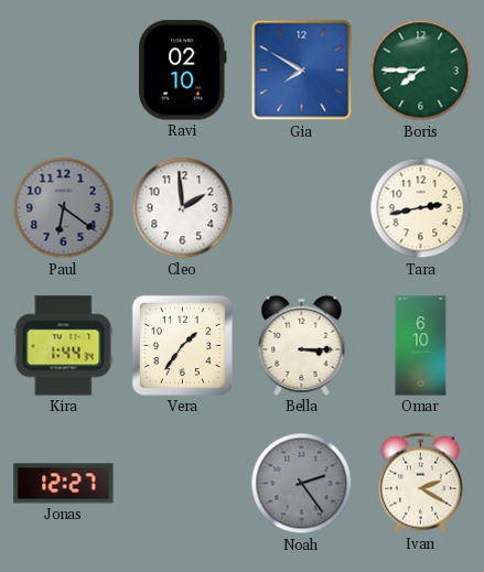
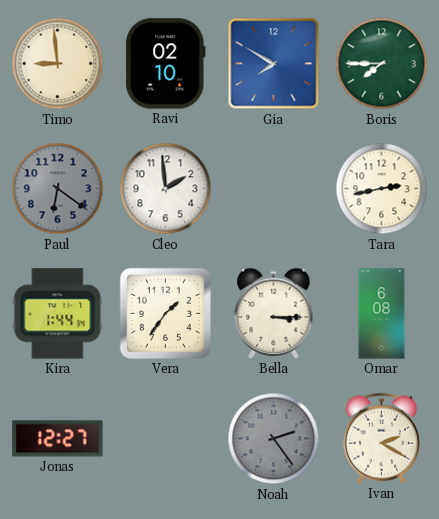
Timo: none -> 8:59 (58, 64)
Omar: 6:10 -> 6:08 (382, 314)
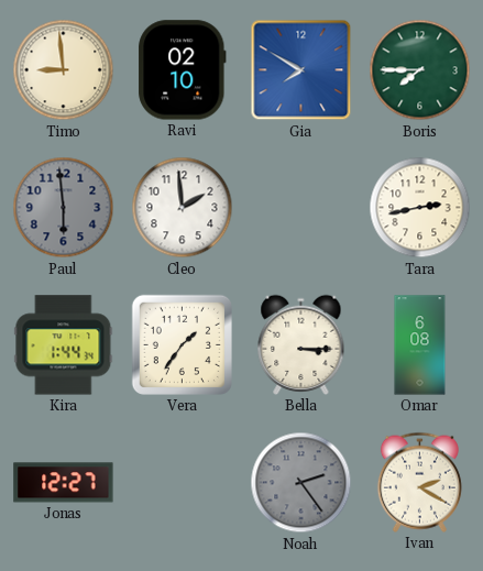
Paul: 6:21 -> 5:59 (64, 208)
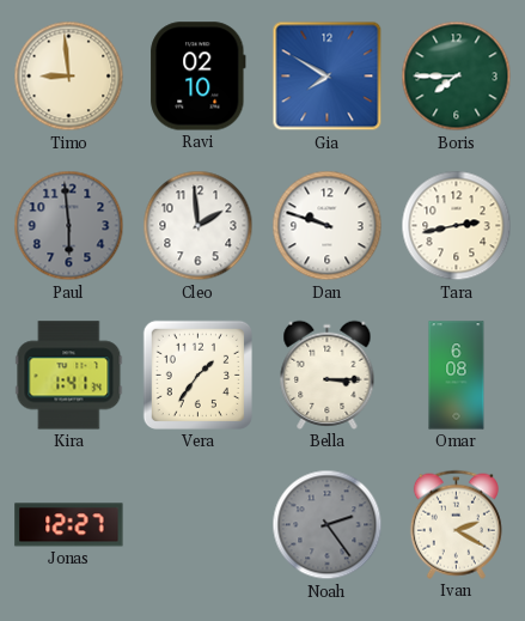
Dan: none -> 9:48 (328, 226)
Kira: 1:44 -> 1:41 (69, 376)
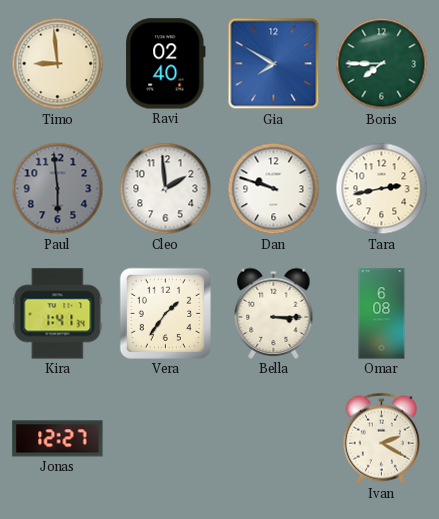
Ravi: 02:10 -> 02:40 (166, 64)
Noah: 2:24 -> none (328, 525)
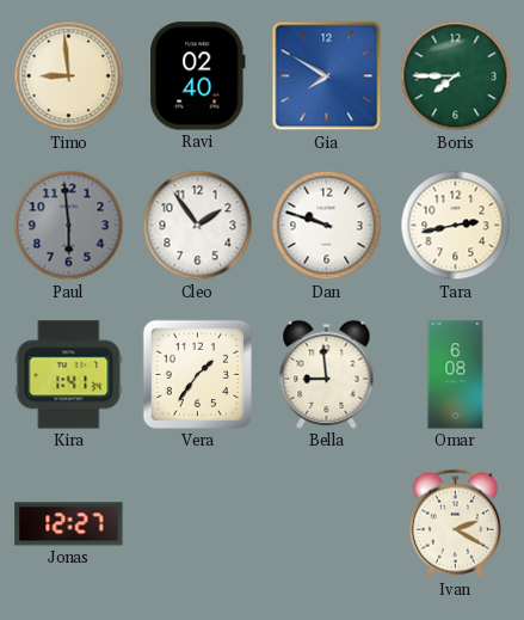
Cleo: 1:59 -> 1:54 (198, 226)
Bella: 3:15 -> 8:59 (327, 374)
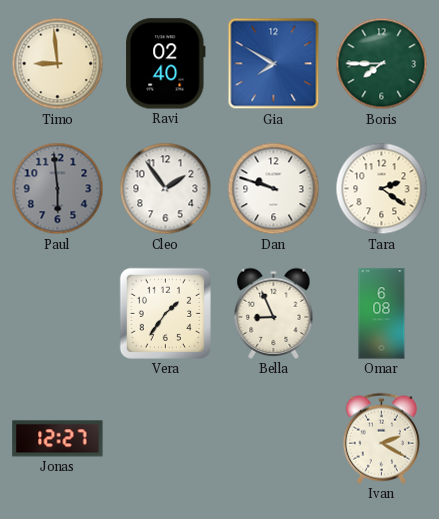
Tara: 2:43 -> 2:21 (382, 189)
Kira: 1:41 -> none (69, 375)
Bella: 8:59 -> 8:56 (274, 313)
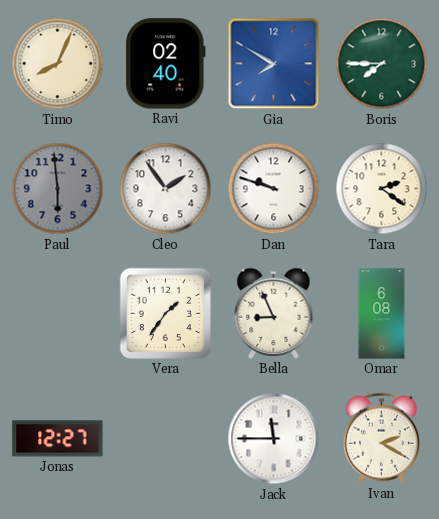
Timo: 8:59 -> 8:04 (58, 64)
Jack: none -> 11:45 (274, 439)
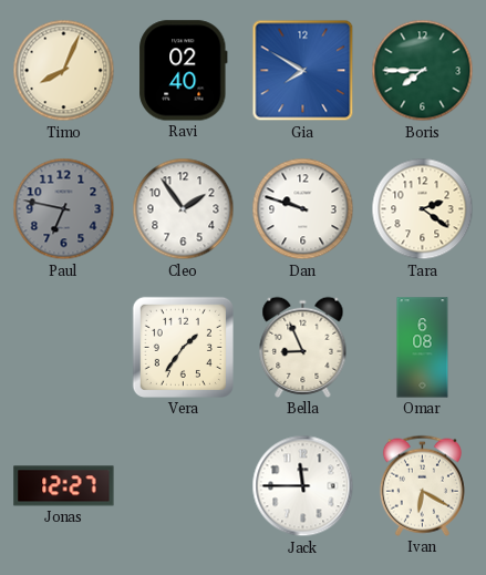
Paul: 5:59 -> 6:47 (64, 209)
Ivan: 2:20 -> 6:20 (422, 485)
